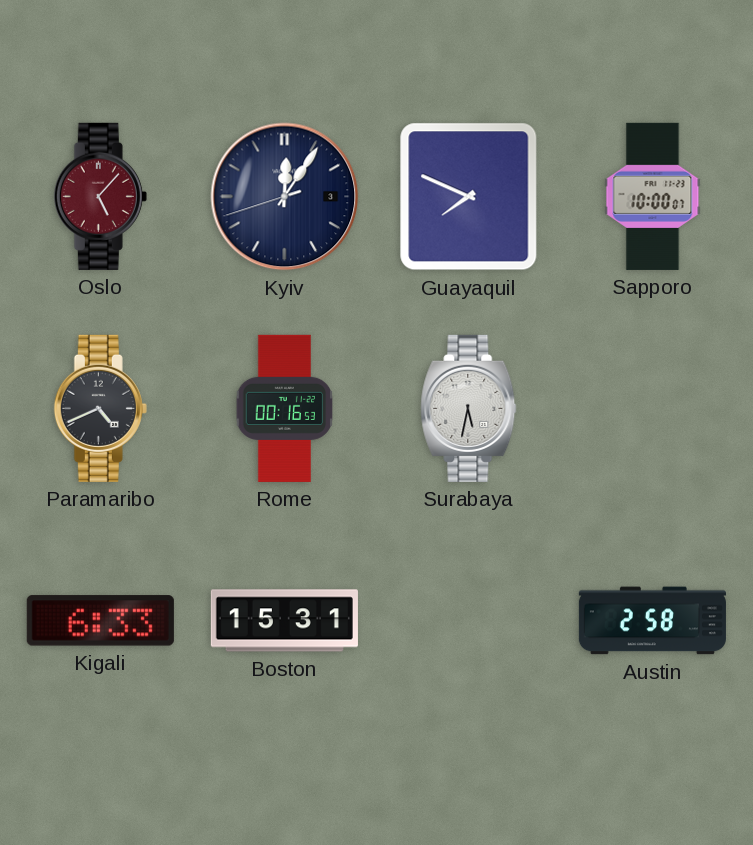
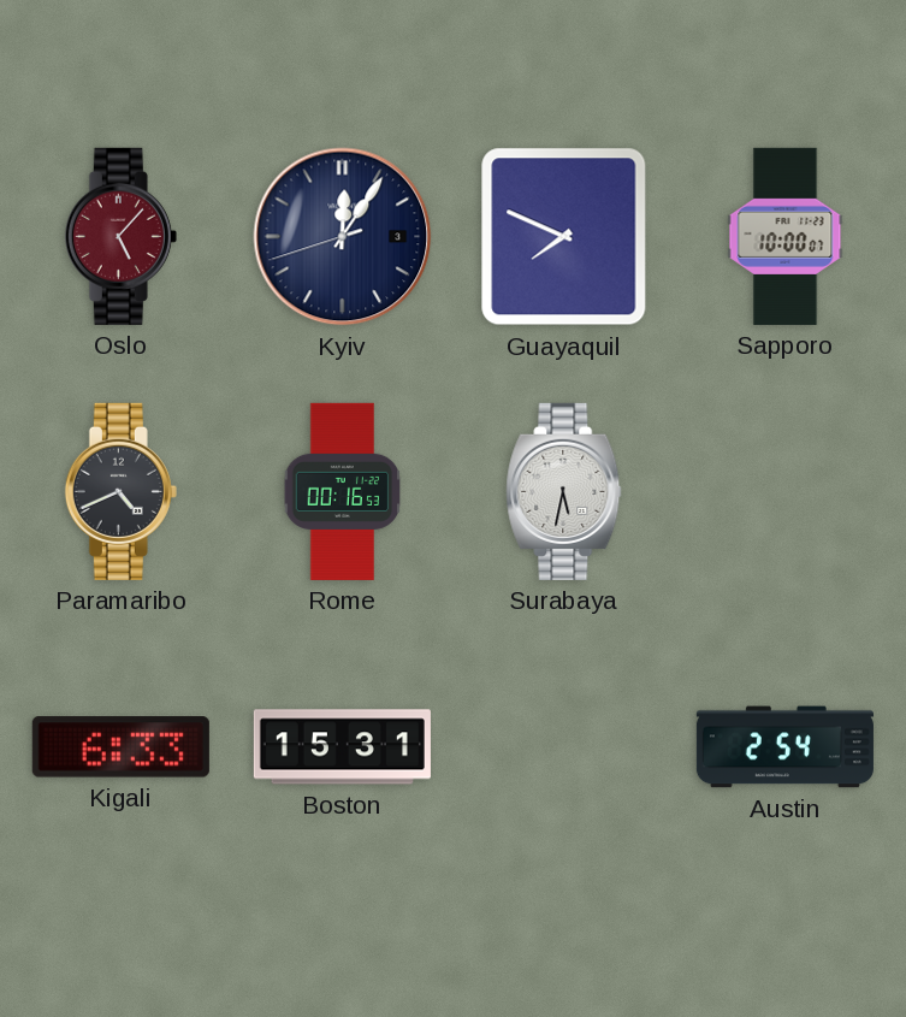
Austin: 2:58 -> 2:54 (784, 747)
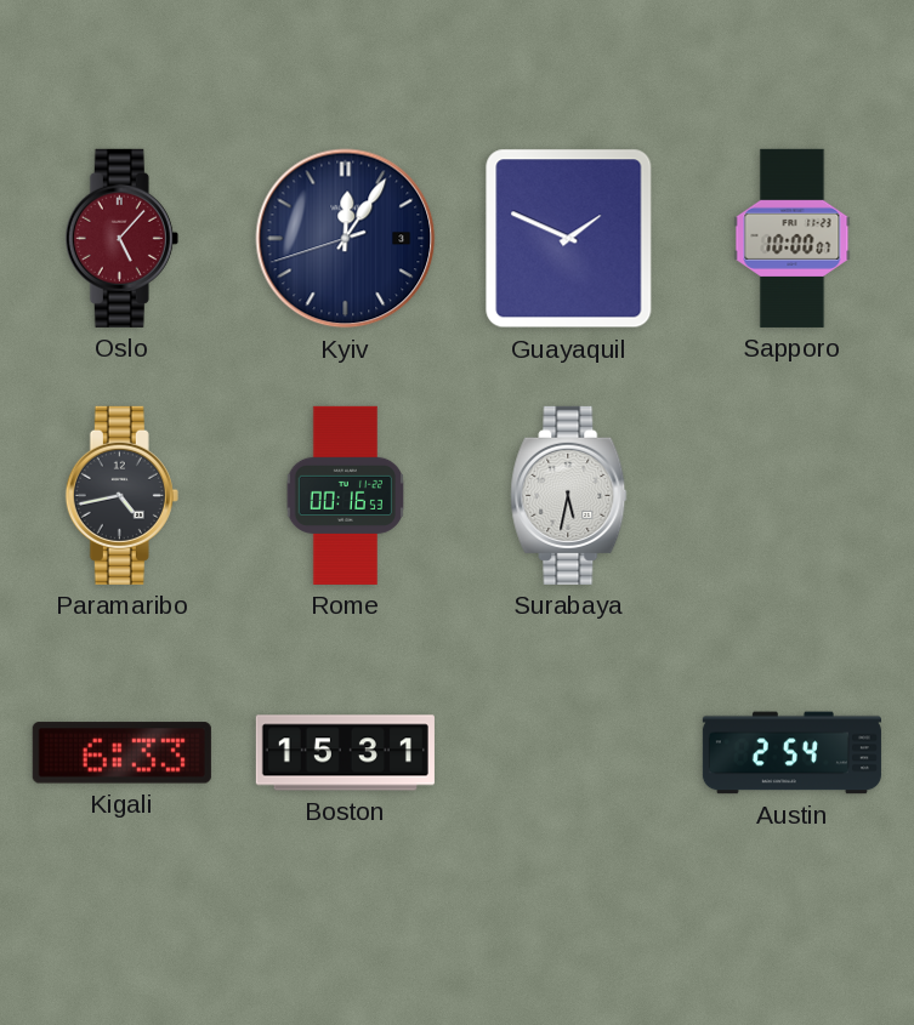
Guayaquil: 7:49 -> 1:49 (569, 239)
Paramaribo: 4:41 -> 4:43 (121, 495)
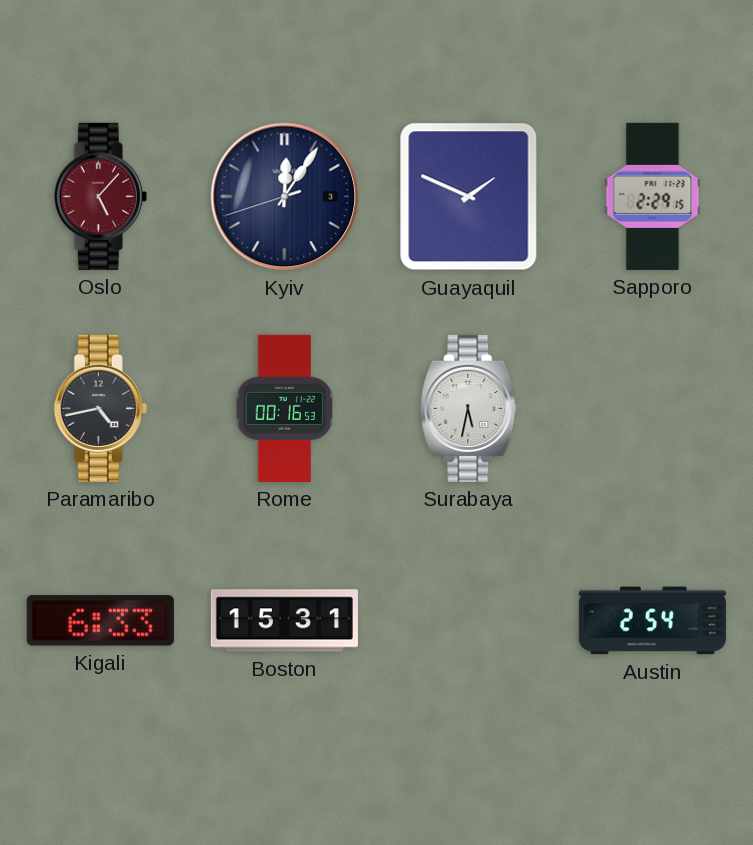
Sapporo: 10:00 -> 2:29 (653, 196)
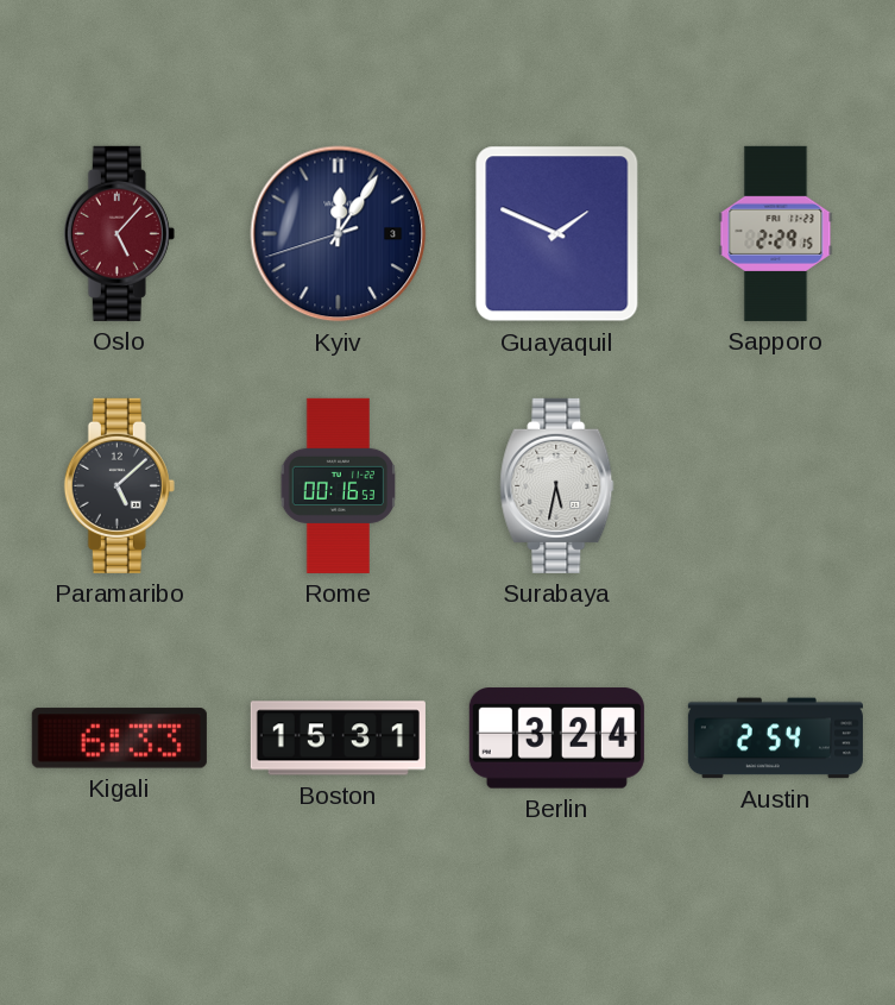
Paramaribo: 4:43 -> 5:08 (119, 485)
Berlin: none -> 3:24 (556, 739)
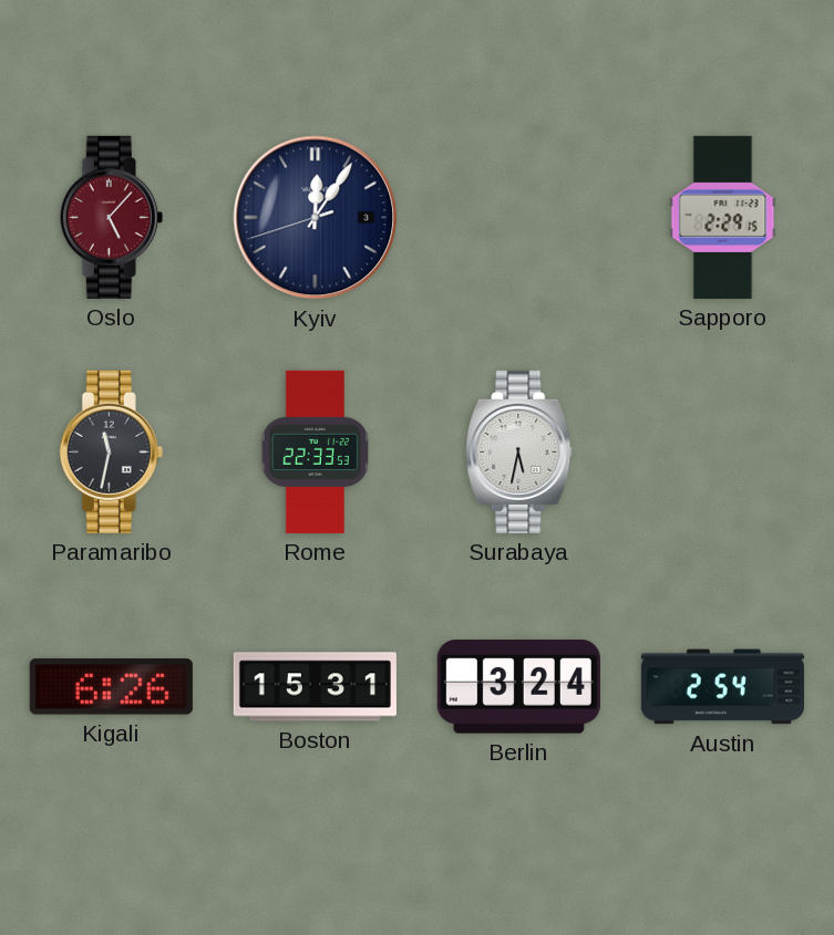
Guayaquil: 1:49 -> none (557, 234)
Paramaribo: 5:08 -> 11:32 (111, 451)
Rome: 00:16 -> 22:33 (316, 451)
Kigali: 6:33 -> 6:26 (111, 687)
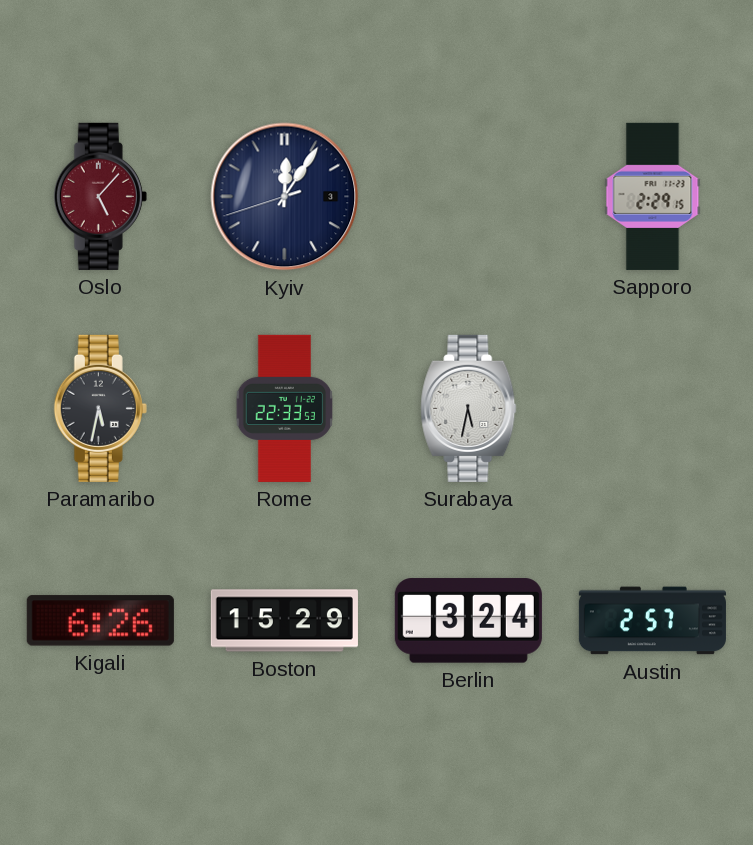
Paramaribo: 11:32 -> 5:32 (100, 408)
Boston: 15:31 -> 15:29 (284, 621)
Austin: 2:54 -> 2:57 (652, 621)
